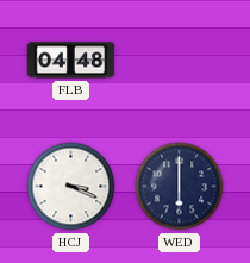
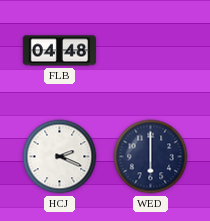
HCJ: 3:19 -> 2:19 (60, 157)
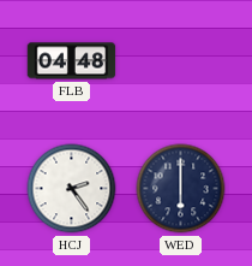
HCJ: 2:19 -> 2:24 (72, 189)
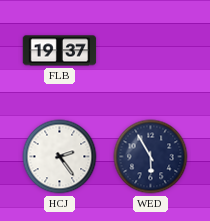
FLB: 04:48 -> 19:37 (60, 51)
WED: 6:00 -> 5:55 (151, 157)
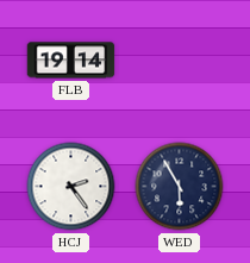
FLB: 19:37 -> 19:14 (71, 61)
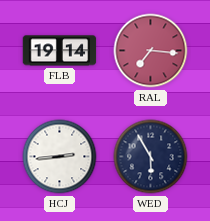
RAL: none -> 7:16 (151, 51)
HCJ: 2:24 -> 2:44 (60, 157)
